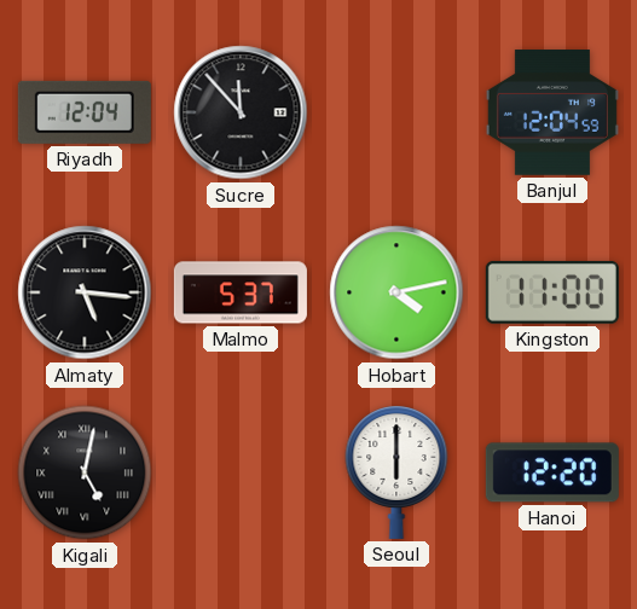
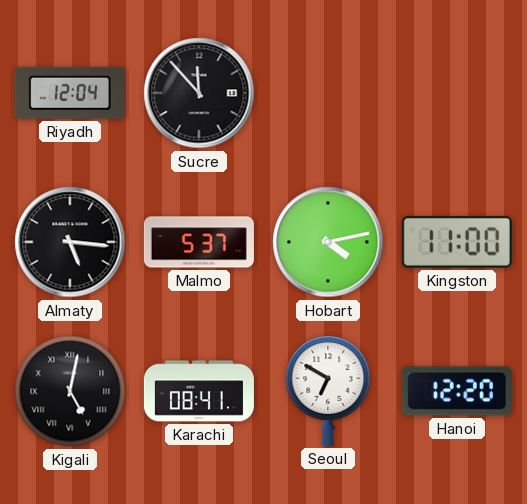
Banjul: 12:04 -> none (552, 112)
Karachi: none -> 08:41 (199, 391)
Seoul: 6:00 -> 6:50 (328, 391)
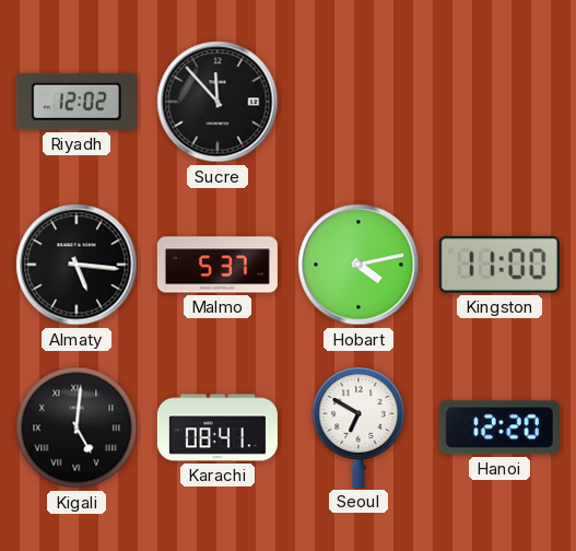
Riyadh: 12:04 -> 12:02 (77, 102)
Kigali: 5:02 -> 5:01 (77, 427)
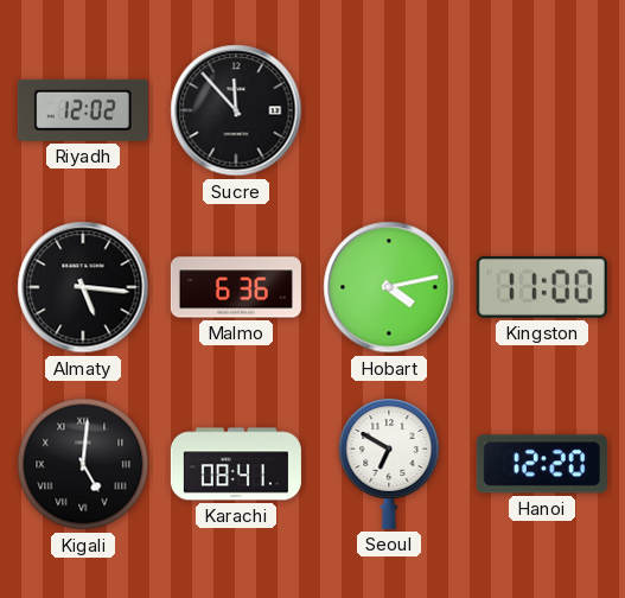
Malmo: 5:37 -> 6:36 (236, 287)
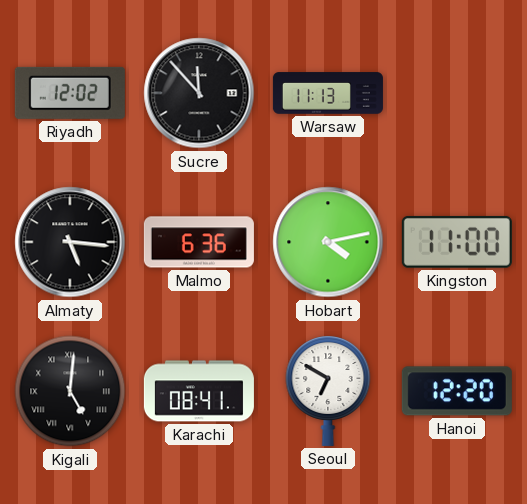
Warsaw: none -> 11:13 (328, 93)
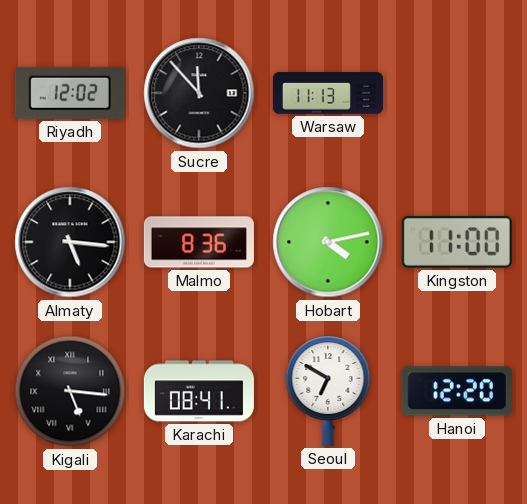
Malmo: 6:36 -> 8:36 (199, 242)
Kigali: 5:01 -> 5:16 (70, 391)
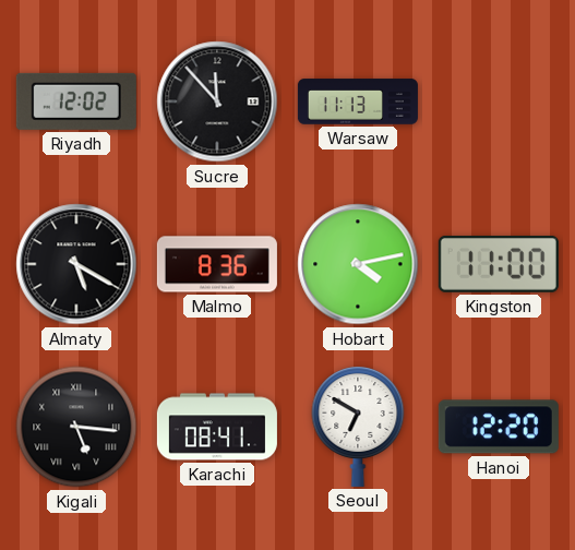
Almaty: 5:16 -> 5:20 (76, 264)
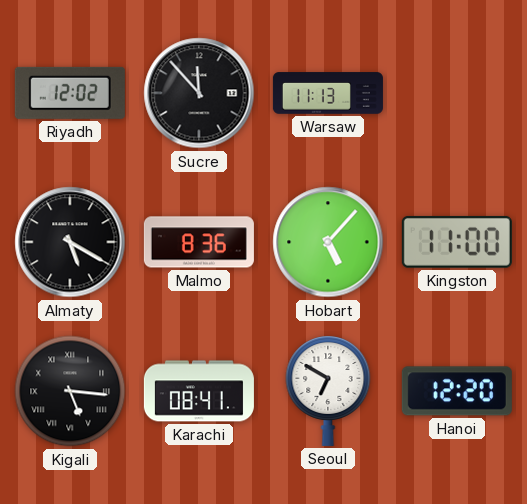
Hobart: 4:13 -> 5:07 (328, 242)
